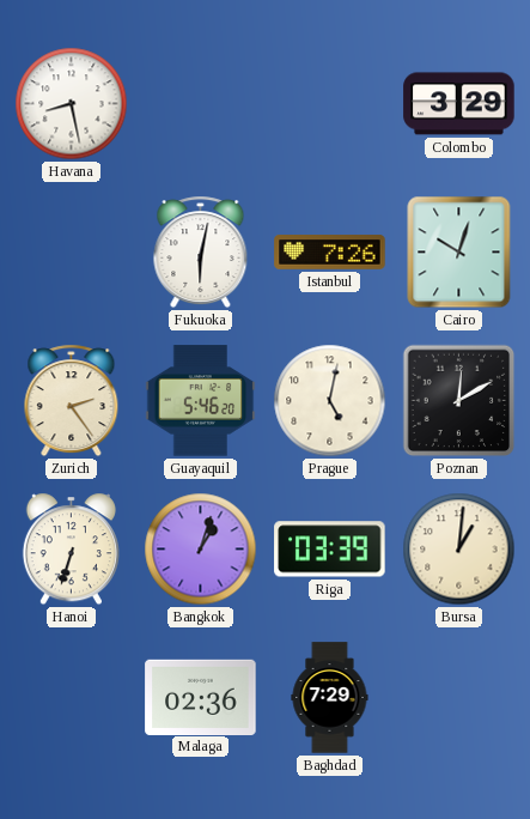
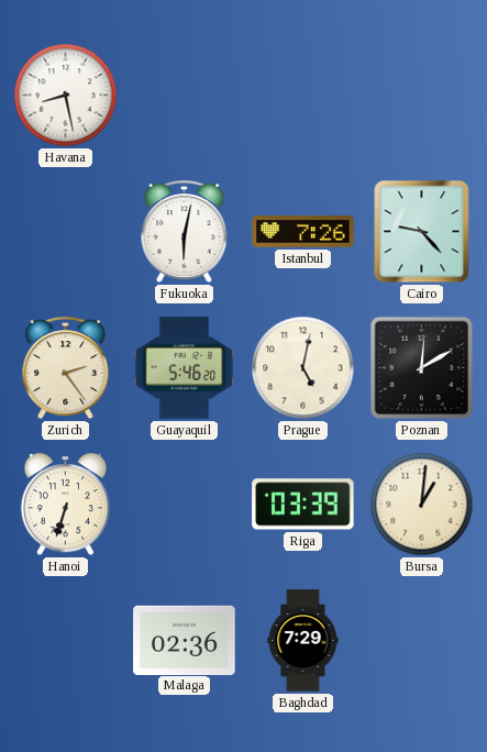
Colombo: 3:29 -> none (459, 104)
Cairo: 10:03 -> 9:23 (422, 232)
Bangkok: 1:03 -> none (201, 550)
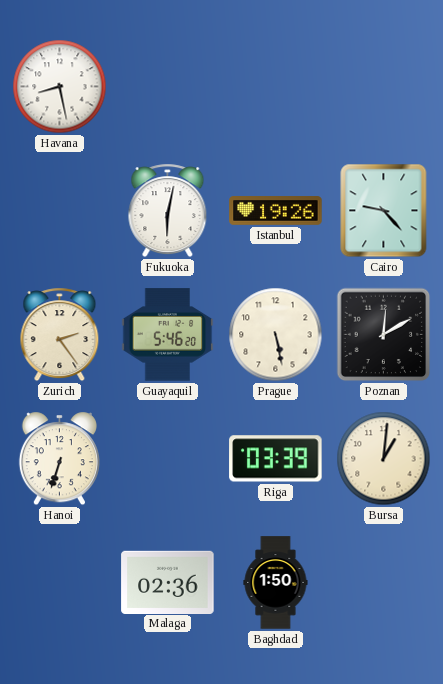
Istanbul: 7:26 -> 19:26 (276, 211)
Prague: 5:02 -> 5:28 (276, 335)
Baghdad: 7:29 -> 1:50 (276, 583)
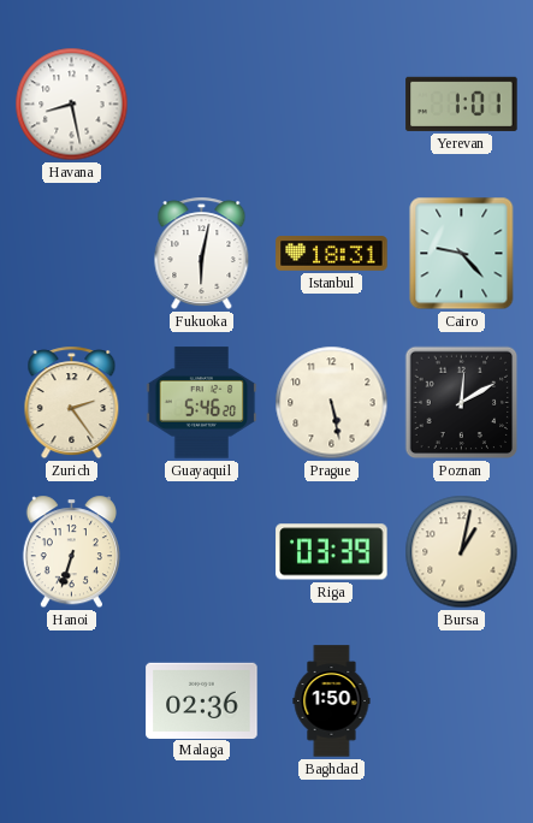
Yerevan: none -> 1:01 (462, 103)
Istanbul: 19:26 -> 18:31 (332, 254)
Bursa: 1:01 -> 1:02 (462, 552)
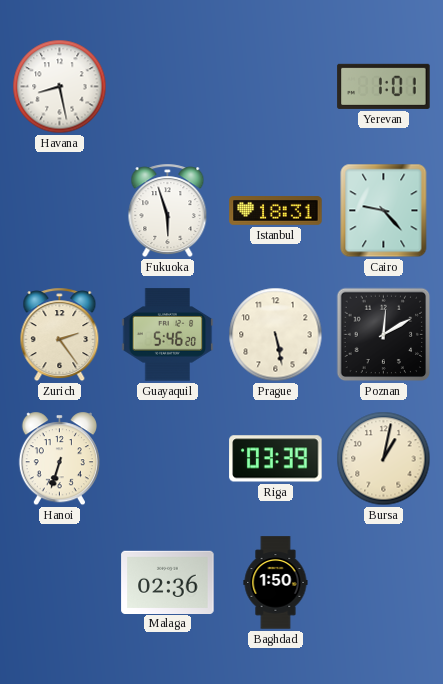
Fukuoka: 6:02 -> 5:57 (168, 211)
